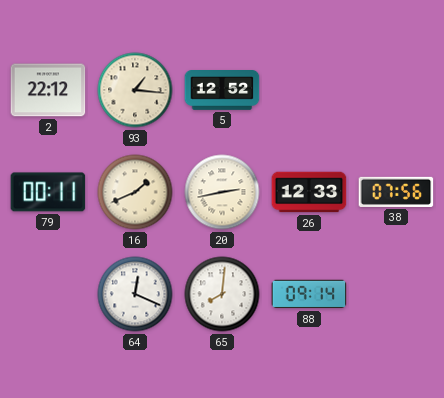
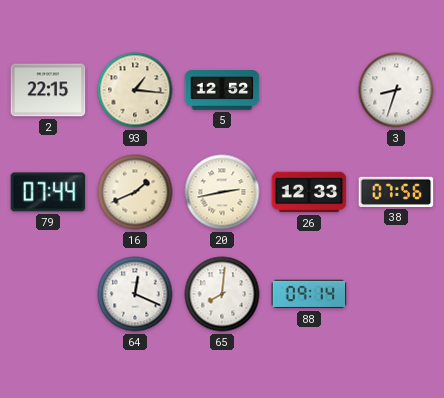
2: 22:12 -> 22:15 (48, 90)
3: none -> 8:33 (396, 90)
79: 00:11 -> 07:44 (48, 192)
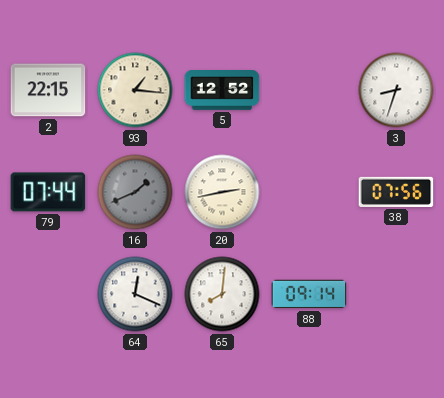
16 dial: cream -> grey (135, 192)
26: 12:33 -> none (309, 192)
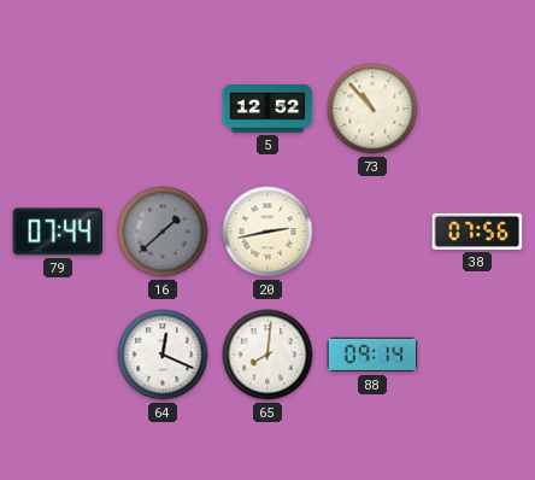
2: 22:15 -> none (48, 90)
93: 1:16 -> none (135, 90)
73: none -> 10:53 (372, 109)
3: 8:33 -> none (396, 90)
16: 1:41 -> 1:38 (163, 232)
